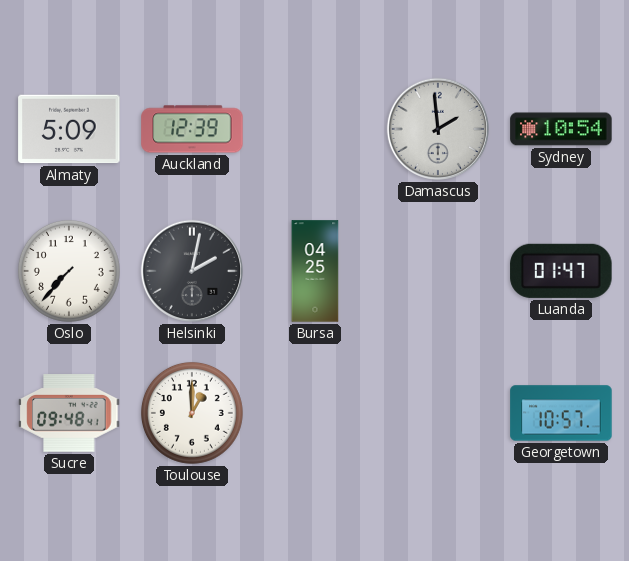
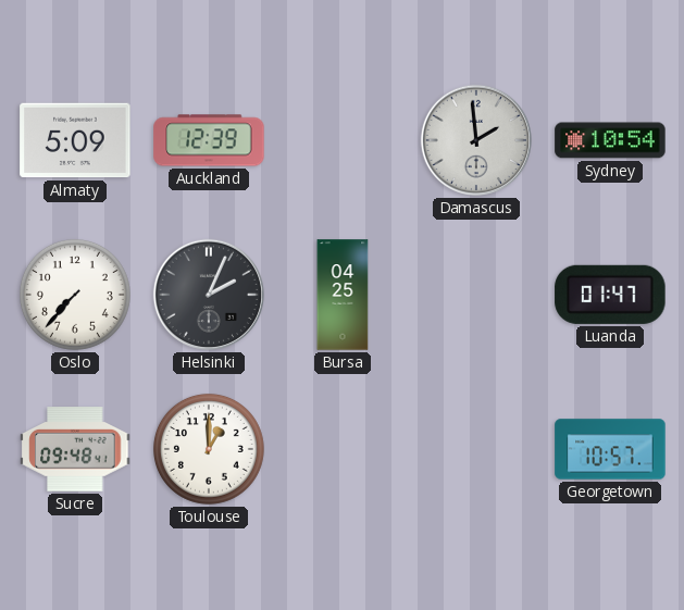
Helsinki: 2:02 -> 2:04 (209, 295)
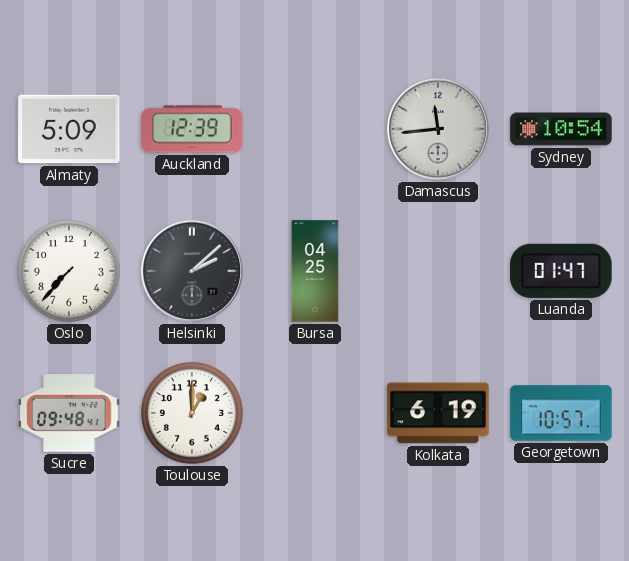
Damascus: 1:59 -> 11:44 (438, 129)
Helsinki: 2:04 -> 2:08 (192, 271)
Kolkata: none -> 6:19 (438, 413)
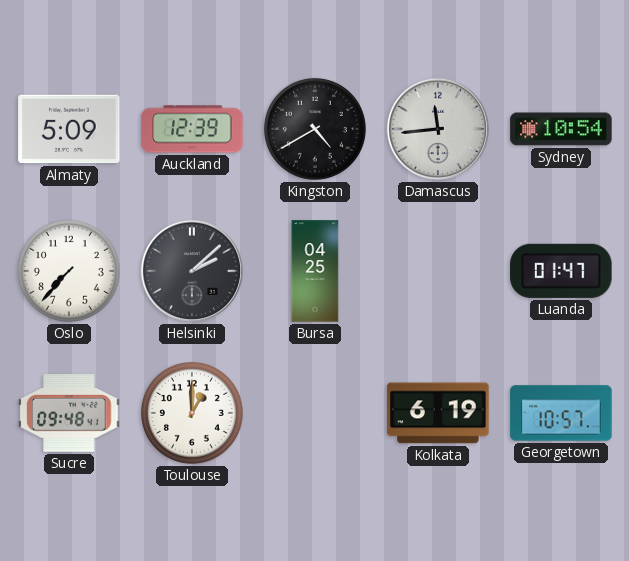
Kingston: none -> 4:40 (315, 129)
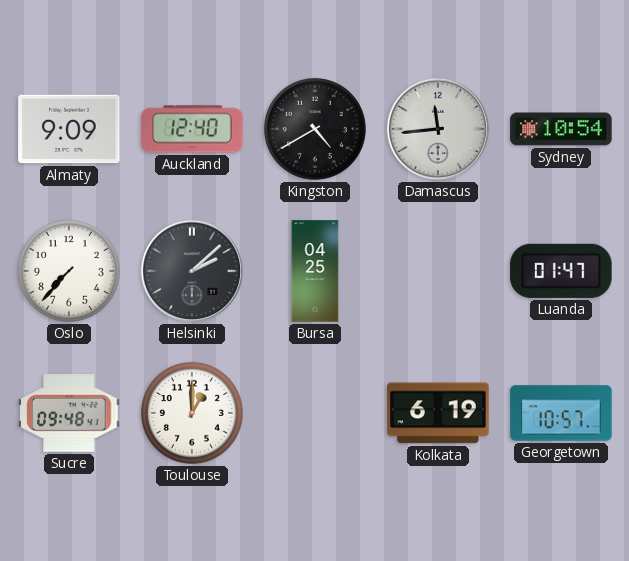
Almaty: 5:09 -> 9:09 (69, 129)
Auckland: 12:39 -> 12:40 (192, 129)
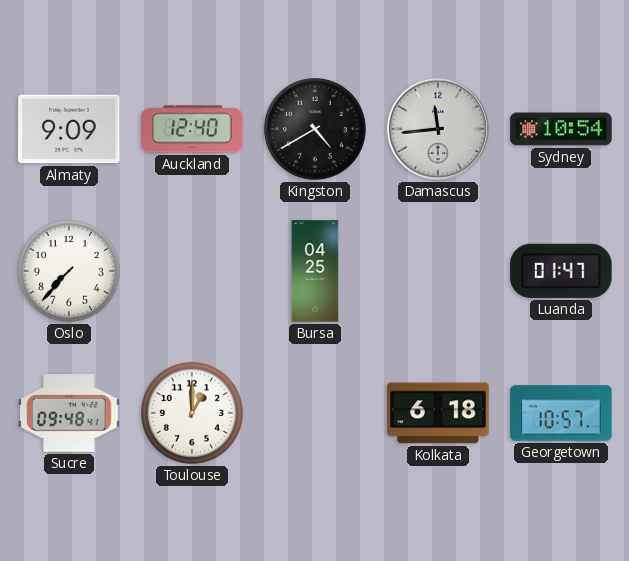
Helsinki: 2:08 -> none (192, 271)
Kolkata: 6:19 -> 6:18 (438, 413)
